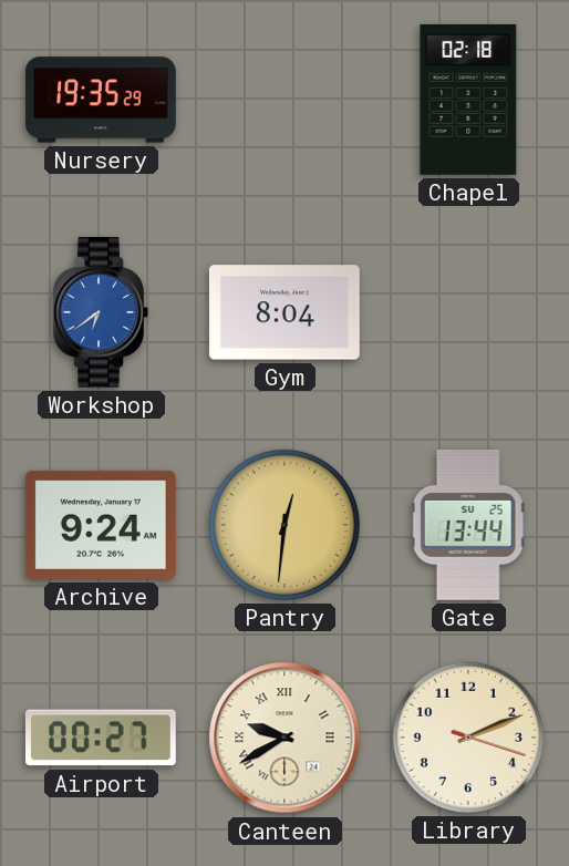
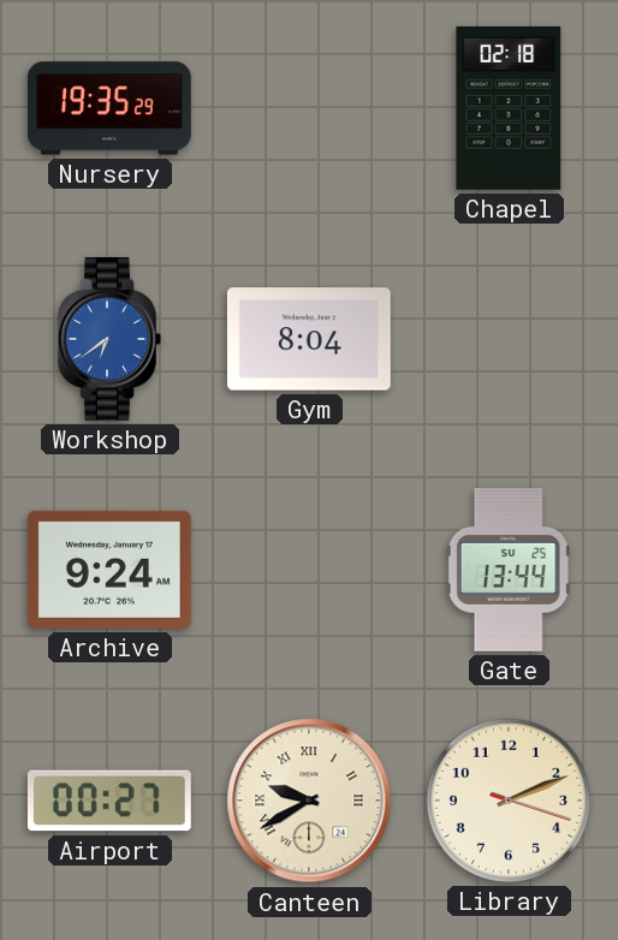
Pantry: 12:31 -> none (284, 525)
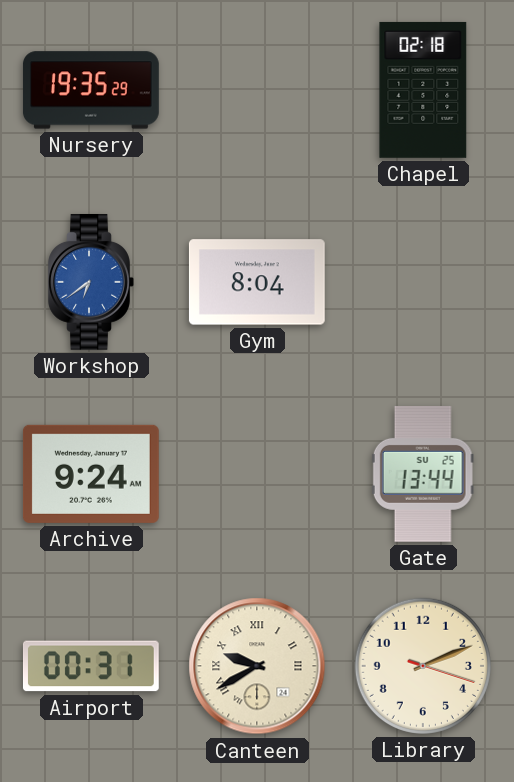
Airport: 00:27 -> 00:31 (91, 666)
